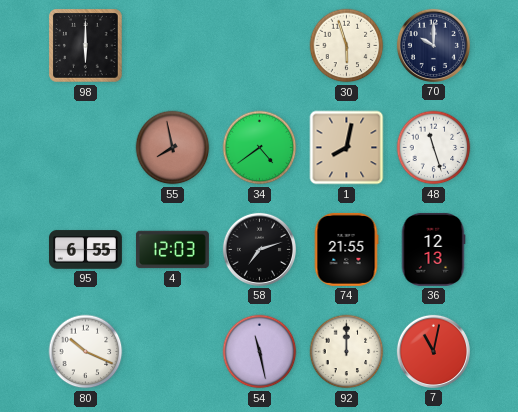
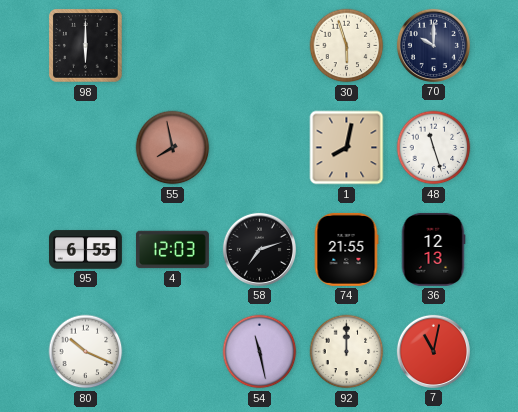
34: 4:39 -> none (260, 148)
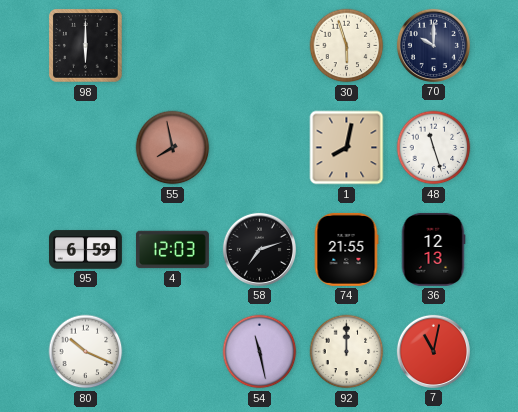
95: 6:55 -> 6:59 (85, 250)
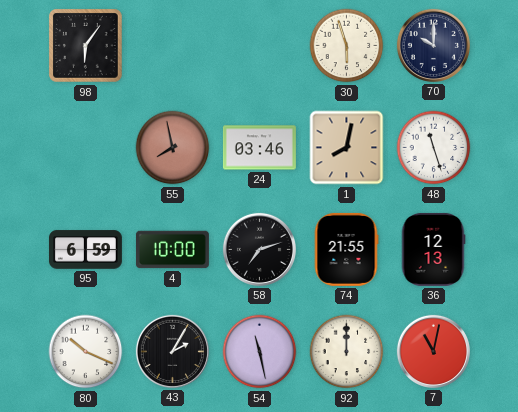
98: 6:00 -> 6:06 (86, 46)
24: none -> 03:46 (259, 148)
4: 12:03 -> 10:00 (172, 250)
43: none -> 2:05 (172, 351)
